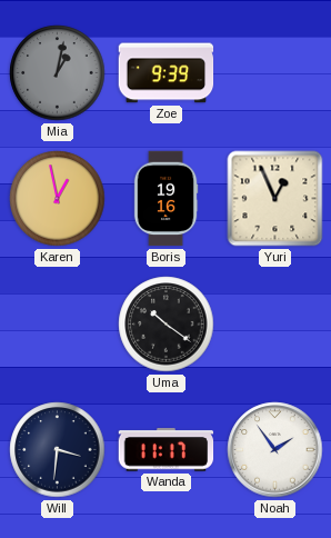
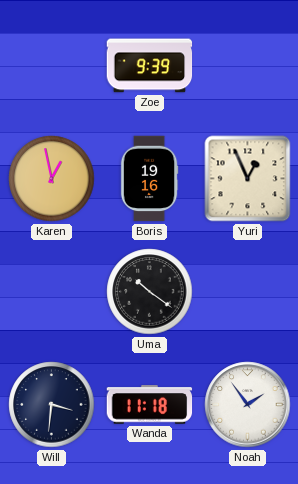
Mia: 1:02 -> none (58, 73)
Wanda: 11:17 -> 11:18 (150, 405)
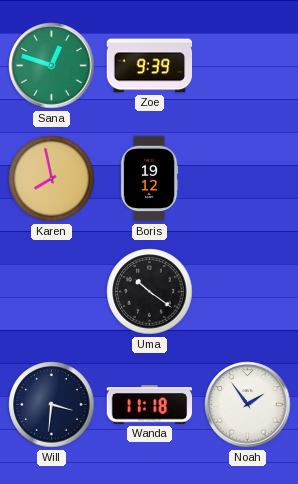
Sana: none -> 12:48 (52, 66)
Karen: 12:58 -> 7:58 (52, 179)
Boris: 19:16 -> 19:12 (149, 179)
Yuri: 12:56 -> none (248, 179)
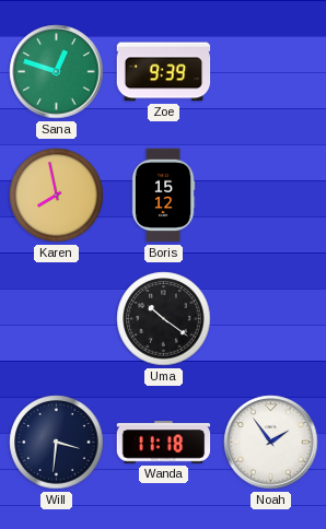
Boris: 19:12 -> 15:12 (163, 196)
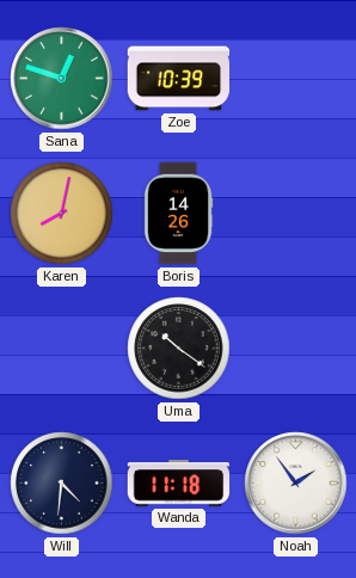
Zoe: 9:39 -> 10:39 (179, 79)
Karen: 7:58 -> 8:02 (62, 214)
Boris: 15:12 -> 14:26 (178, 214)
Will: 3:31 -> 4:31 (62, 484)
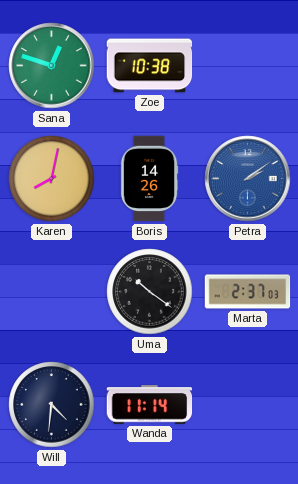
Zoe: 10:39 -> 10:38 (150, 66)
Petra: none -> 2:09 (248, 179)
Marta: none -> 2:37 (248, 292)
Wanda: 11:18 -> 11:14 (150, 405)
Noah: 1:54 -> none (296, 484)
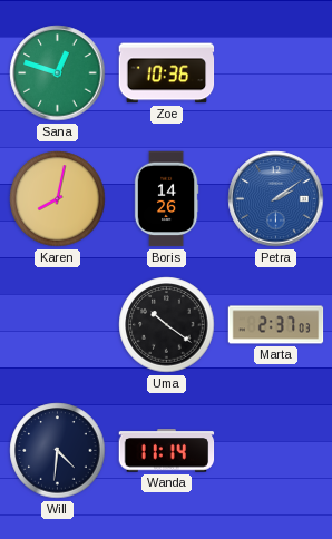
Zoe: 10:38 -> 10:36 (167, 73)
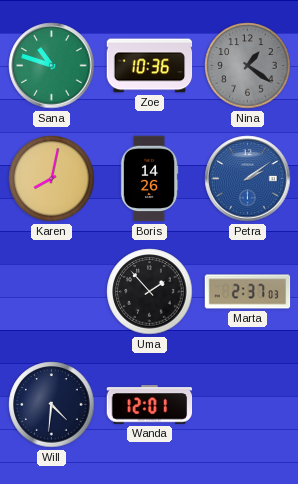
Sana: 12:48 -> 10:48 (52, 66)
Nina: none -> 1:21 (248, 66)
Uma: 10:21 -> 1:53 (150, 292)
Wanda: 11:14 -> 12:01 (150, 405)
